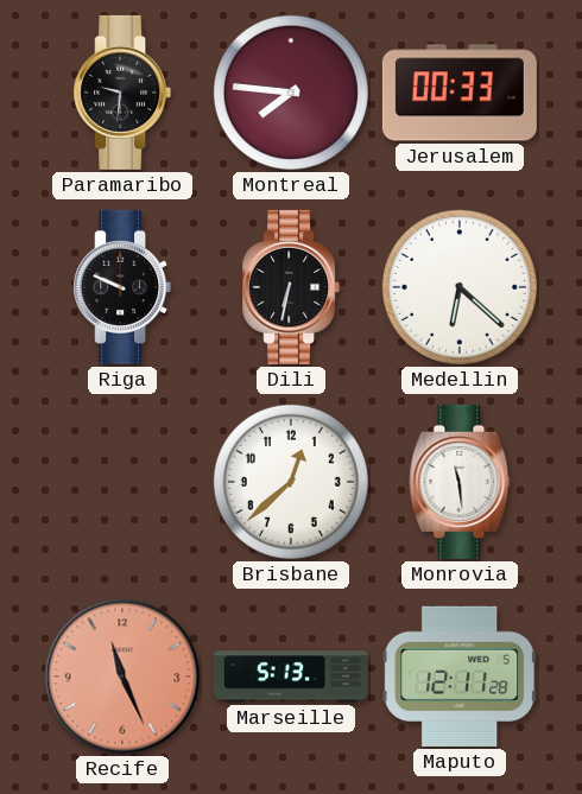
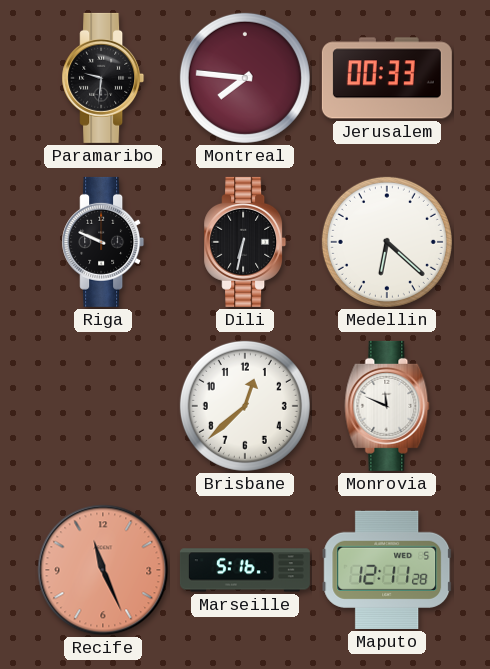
Monrovia: 11:29 -> 11:49 (387, 406)
Marseille: 5:13 -> 5:16 (245, 570)
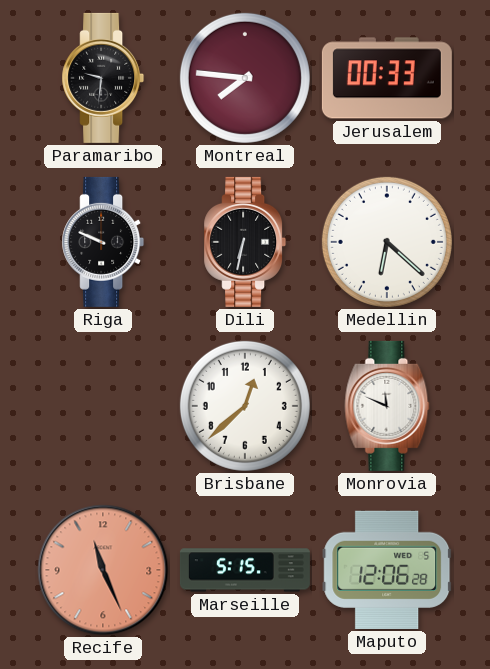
Marseille: 5:16 -> 5:15 (245, 570)
Maputo: 12:11 -> 12:06 (387, 570)
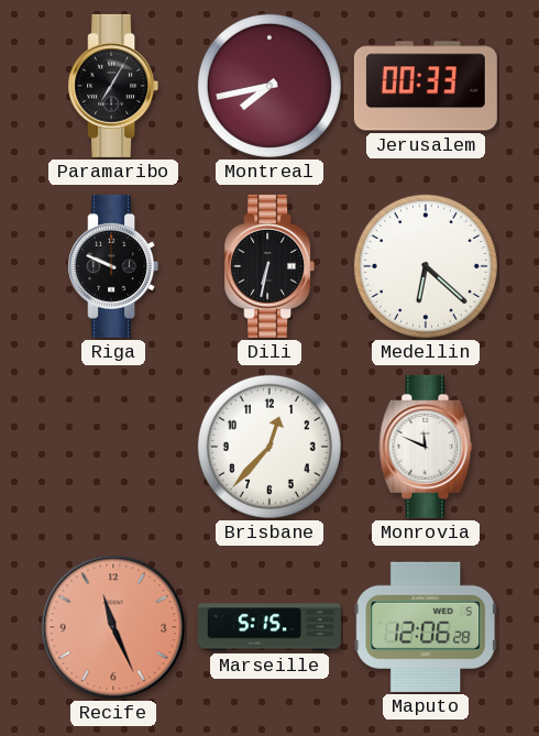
Paramaribo: 9:31 -> 7:05 (113, 86)
Montreal: 7:46 -> 7:43 (269, 86)
Brisbane: 12:38 -> 12:37 (269, 447)
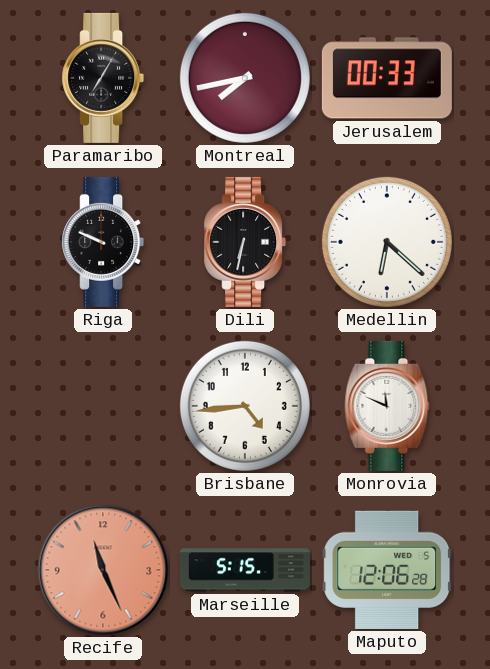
Brisbane: 12:37 -> 4:44 (245, 406)
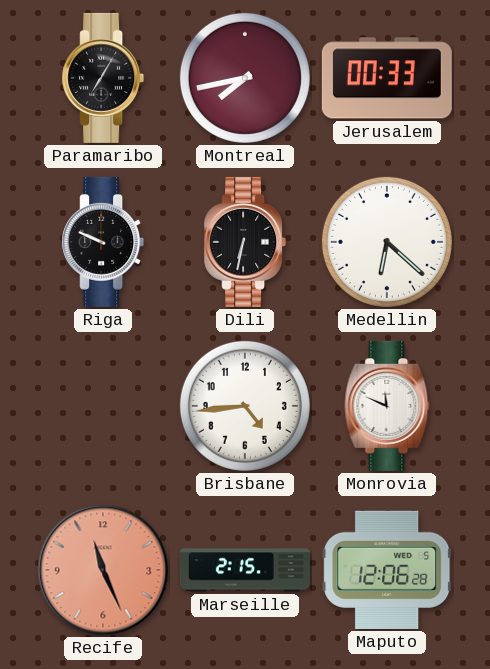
Marseille: 5:15 -> 2:15 (245, 570)
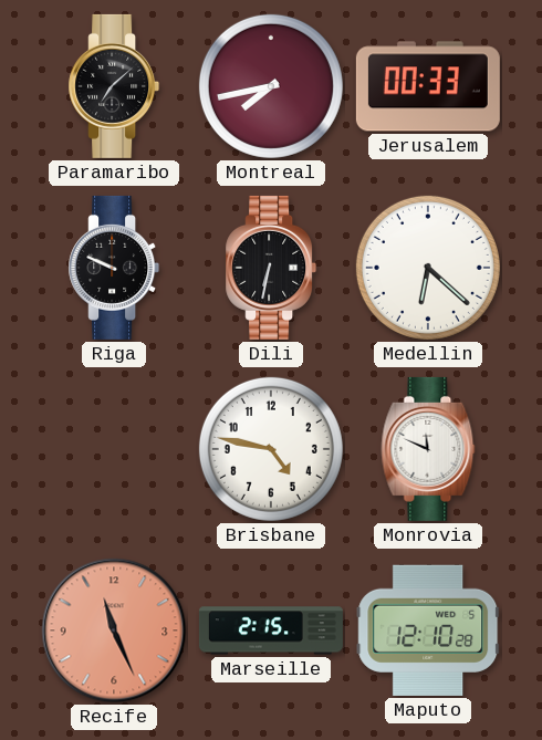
Paramaribo: 7:05 -> 7:08 (114, 86)
Brisbane: 4:44 -> 4:47 (271, 449)
Maputo: 12:06 -> 12:10 (428, 630)
